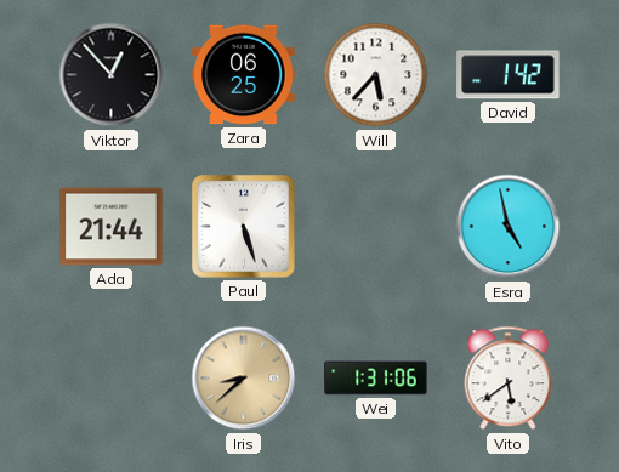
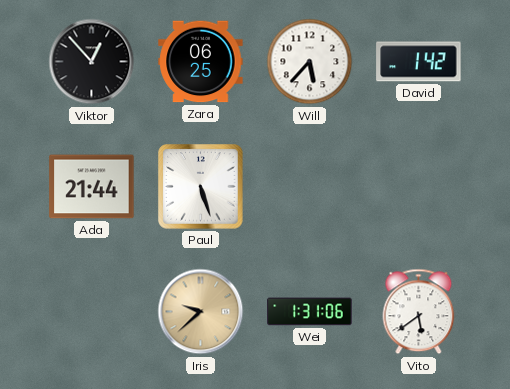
Esra: 4:58 -> none (509, 227)
Iris: 8:38 -> 9:38 (201, 312)
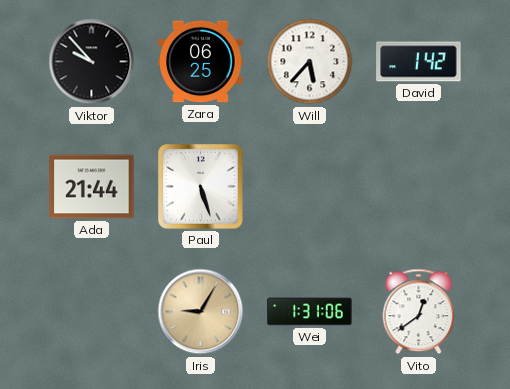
Viktor: 12:53 -> 9:53 (92, 62)
Iris: 9:38 -> 9:05 (201, 312)
Vito: 5:39 -> 12:39 (419, 312)
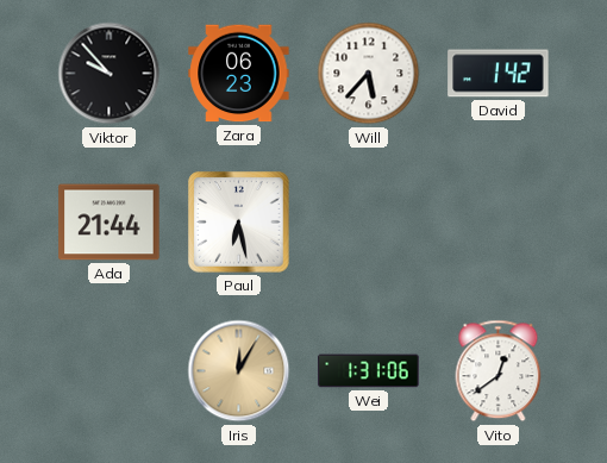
Zara: 06:25 -> 06:23 (239, 74)
Paul: 5:27 -> 6:28 (239, 223)
Iris: 9:05 -> 12:05 (239, 371)
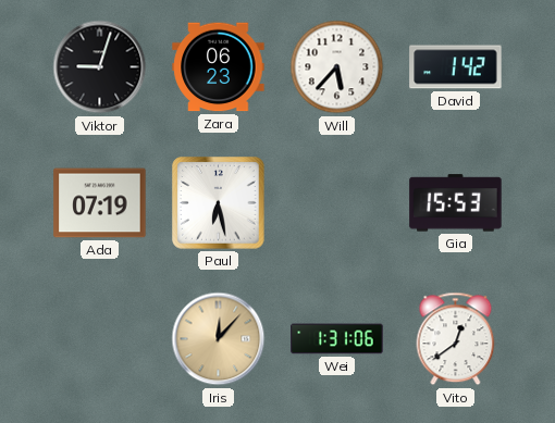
Viktor: 9:53 -> 9:03 (100, 67)
Ada: 21:44 -> 07:19 (100, 203)
Gia: none -> 15:53 (456, 203)
Iris: 12:05 -> 12:07 (219, 339)
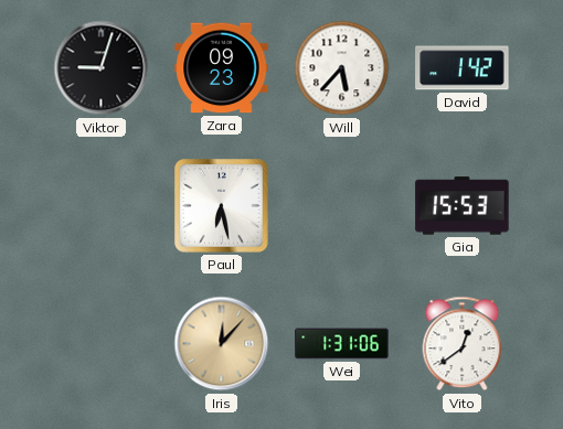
Zara: 06:23 -> 09:23 (222, 68)
Ada: 07:19 -> none (100, 203)
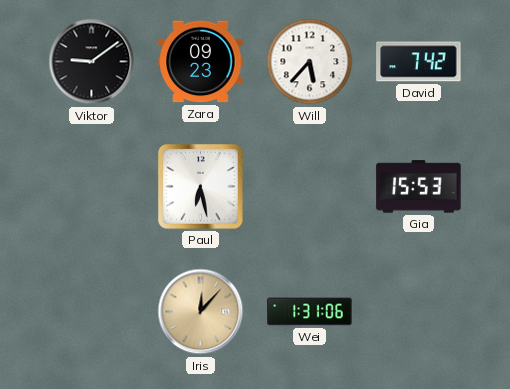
Viktor: 9:03 -> 9:09 (92, 62)
David: 1:42 -> 7:42 (419, 62)
Vito: 12:39 -> none (463, 344)
